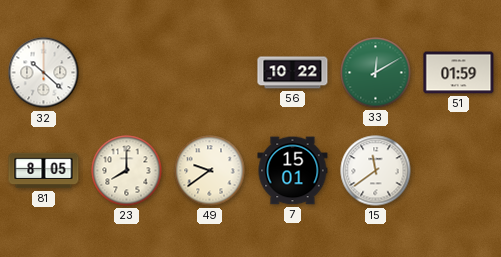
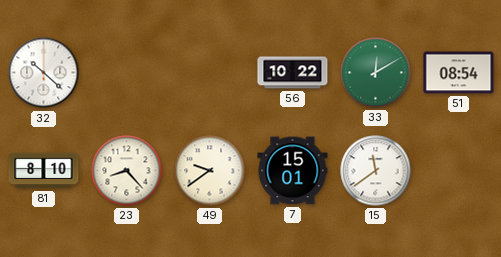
51: 01:59 -> 08:54 (459, 73)
81: 8:05 -> 8:10 (44, 171)
23: 8:00 -> 8:23 (127, 171)
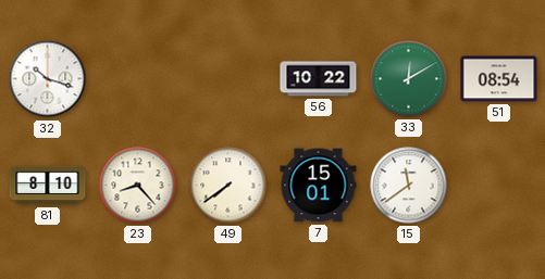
32: 10:22 -> 10:18 (48, 79)
49: 9:39 -> 7:39 (228, 186)
